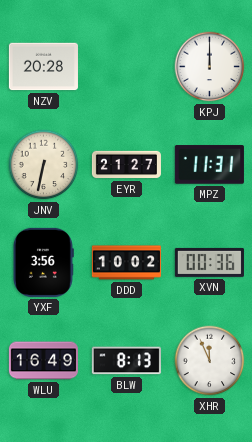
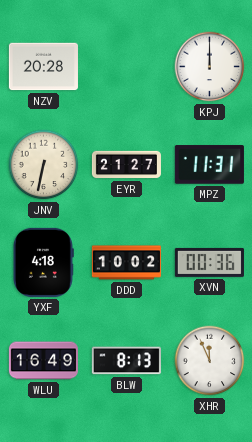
YXF: 3:56 -> 4:18 (43, 262)
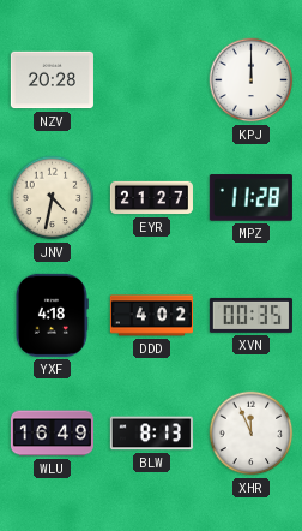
JNV: 6:32 -> 4:32 (53, 198)
MPZ: 11:31 -> 11:28 (250, 198)
DDD: 10:02 -> 4:02 (151, 316)
XVN: 00:36 -> 00:35 (250, 315)
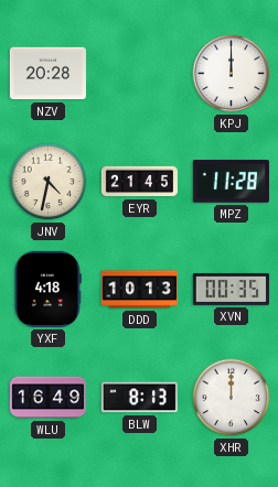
EYR: 21:27 -> 21:45 (139, 182)
DDD: 4:02 -> 10:13 (139, 290)
XHR: 11:56 -> 12:00 (232, 398)
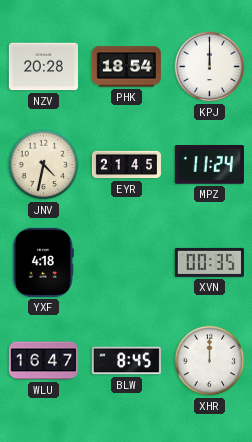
PHK: none -> 18:54 (126, 67)
MPZ: 11:28 -> 11:24 (209, 165)
DDD: 10:13 -> none (139, 290)
WLU: 16:49 -> 16:47 (43, 361)
BLW: 8:13 -> 8:45 (126, 361)
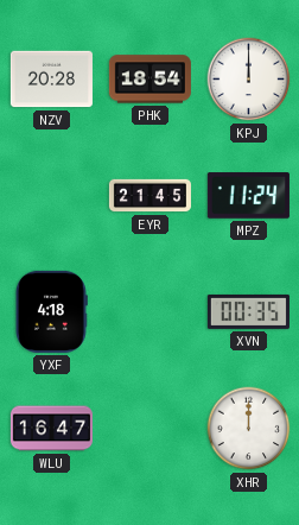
JNV: 4:32 -> none (44, 165)
BLW: 8:45 -> none (126, 361)
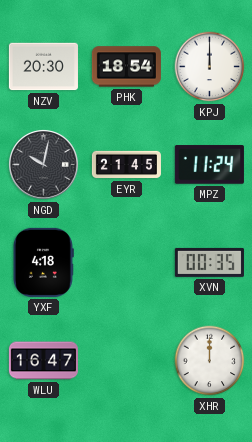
NZV: 20:28 -> 20:30 (43, 67)
NGD: none -> 10:02 (43, 164)
